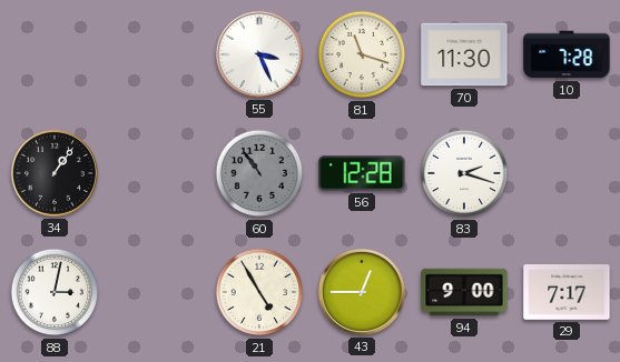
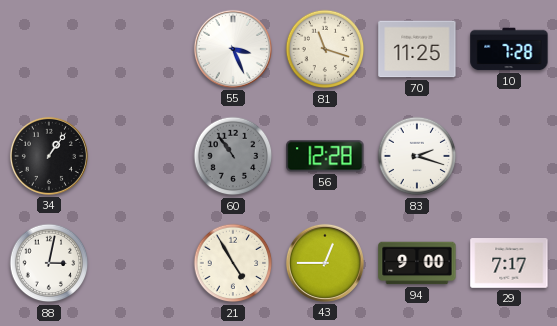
70: 11:30 -> 11:25 (417, 49)
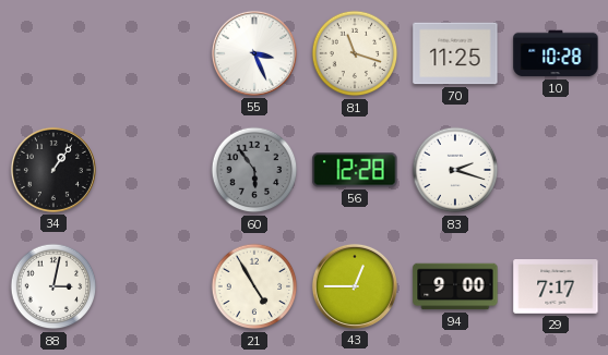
10: 7:28 -> 10:28 (556, 53)
60: 10:54 -> 5:54 (254, 170)
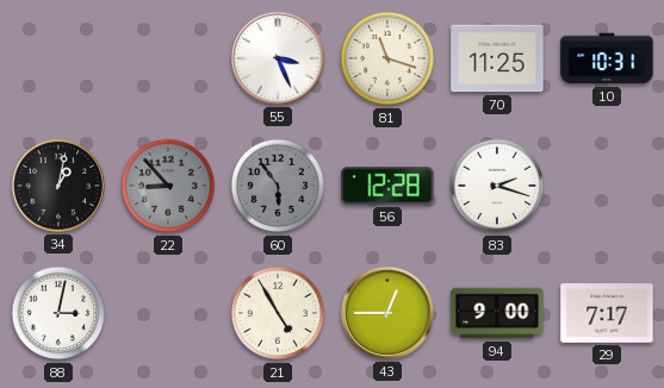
10: 10:28 -> 10:31 (607, 58)
34: 1:06 -> 1:02 (58, 186)
22: none -> 8:53 (168, 186)
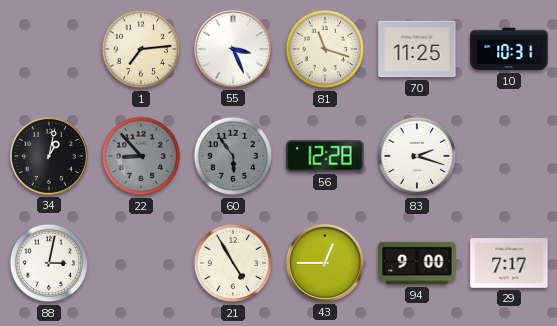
1: none -> 7:14 (141, 49)
